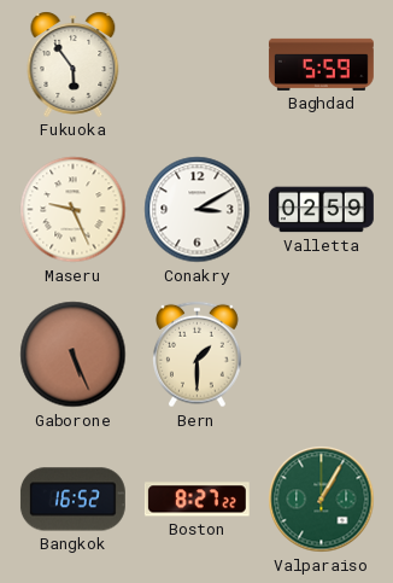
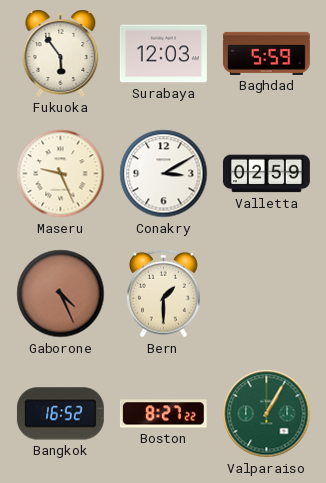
Surabaya: none -> 12:03 (163, 54)
Gaborone: 5:26 -> 4:26 (61, 294)
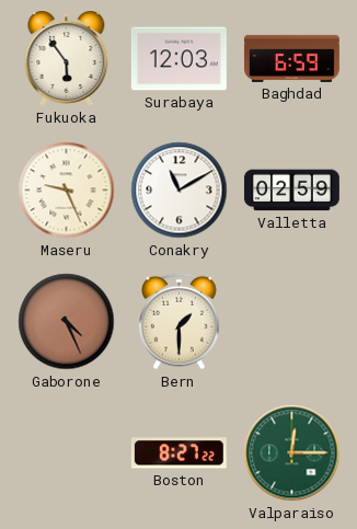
Baghdad: 5:59 -> 6:59 (291, 58)
Conakry: 3:10 -> 11:10 (180, 191)
Bangkok: 16:52 -> none (60, 414)
Valparaiso: 1:05 -> 12:15 (292, 453)
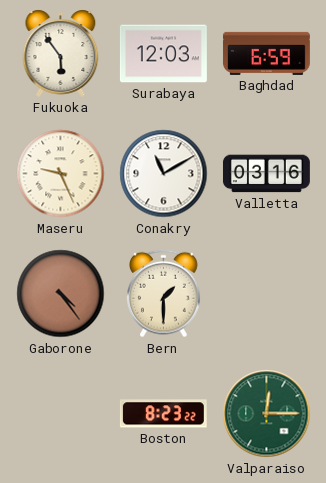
Valletta: 02:59 -> 03:16 (266, 174)
Gaborone: 4:26 -> 4:24 (61, 294)
Boston: 8:27 -> 8:23 (163, 414)
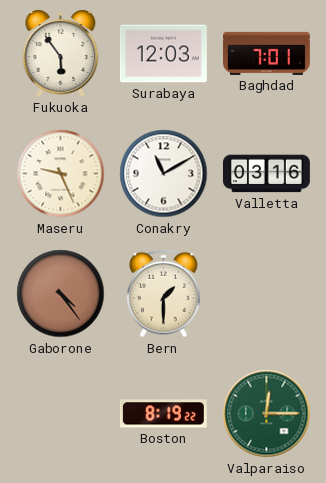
Baghdad: 6:59 -> 7:01 (266, 53)
Boston: 8:23 -> 8:19 (163, 414)
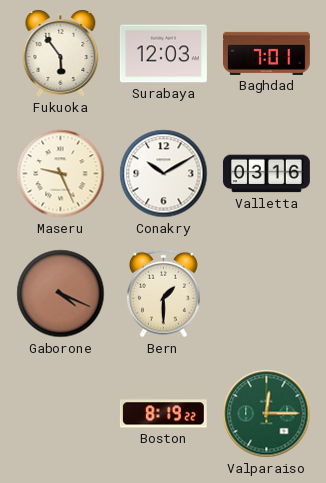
Conakry: 11:10 -> 10:10 (164, 174)
Gaborone: 4:24 -> 4:19 (61, 294)
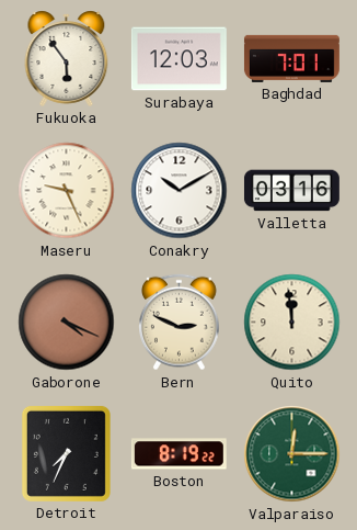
Bern: 1:30 -> 2:49 (180, 323)
Quito: none -> 11:59 (292, 323)
Detroit: none -> 7:34 (66, 453)
